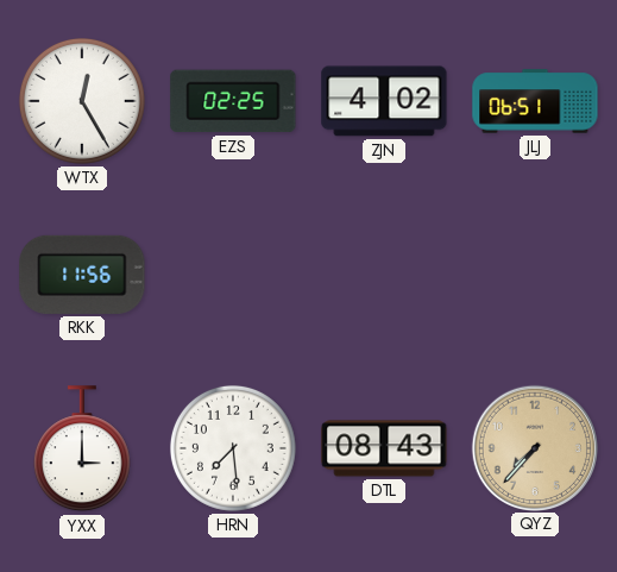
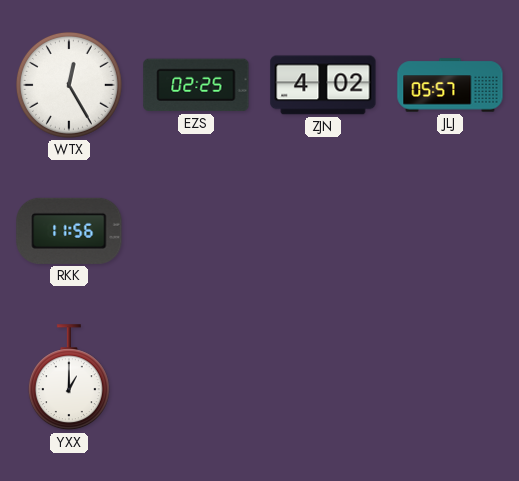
JLJ: 06:51 -> 05:57 (450, 85)
YXX: 3:00 -> 1:00 (69, 378)
HRN: 7:29 -> none (233, 448)
DTL: 08:43 -> none (384, 448)
QYZ: 7:37 -> none (534, 447)
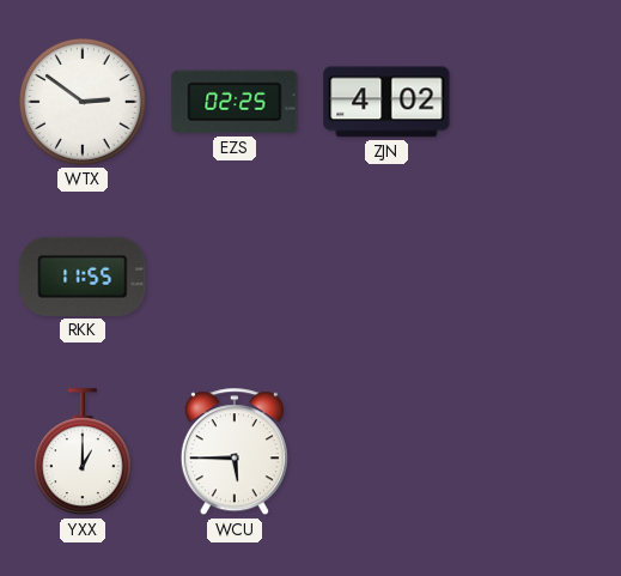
WTX: 12:25 -> 2:51 (83, 102)
JLJ: 05:57 -> none (450, 85)
RKK: 11:56 -> 11:55 (83, 277)
WCU: none -> 5:45 (235, 453)
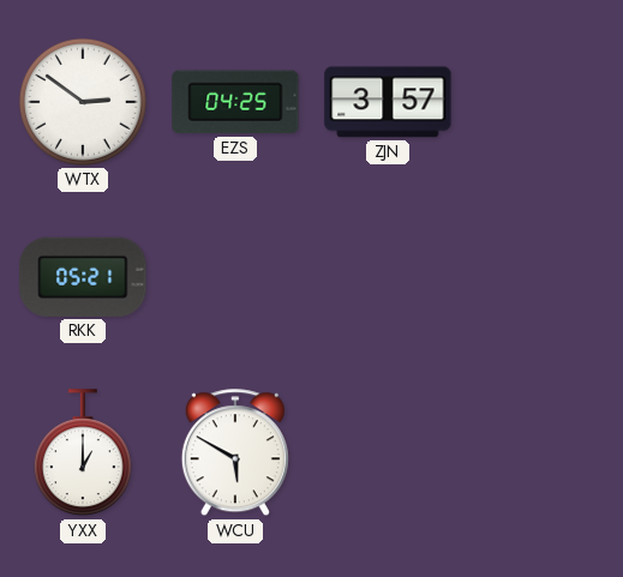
EZS: 02:25 -> 04:25 (235, 102)
ZJN: 4:02 -> 3:57 (388, 102)
RKK: 11:55 -> 05:21 (83, 277)
WCU: 5:45 -> 5:50 (235, 453)
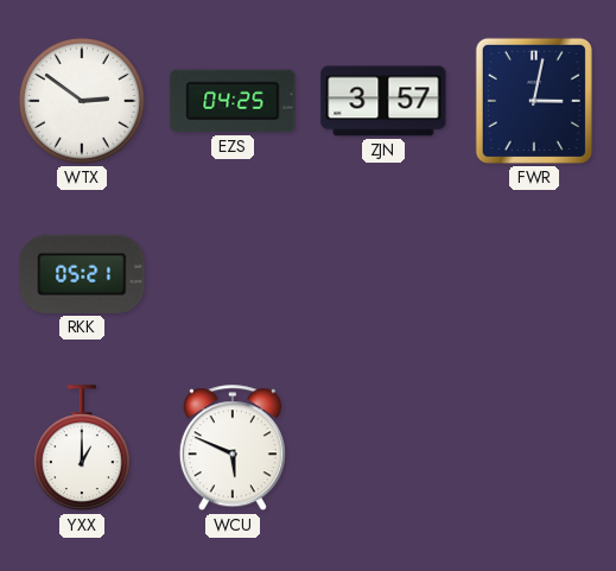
FWR: none -> 3:02 (534, 101)
WCU: 5:50 -> 5:49 (233, 449)
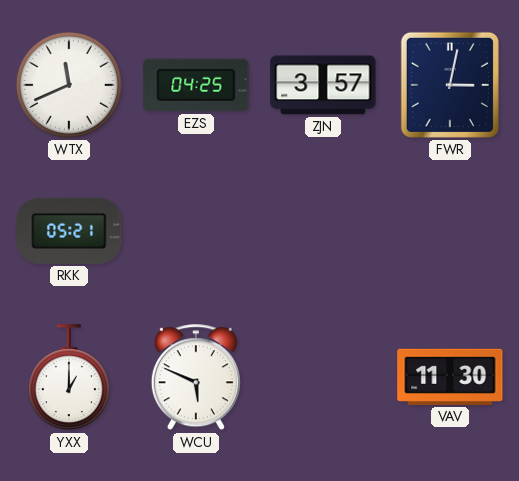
WTX: 2:51 -> 11:41 (69, 85)
VAV: none -> 11:30 (450, 377)
